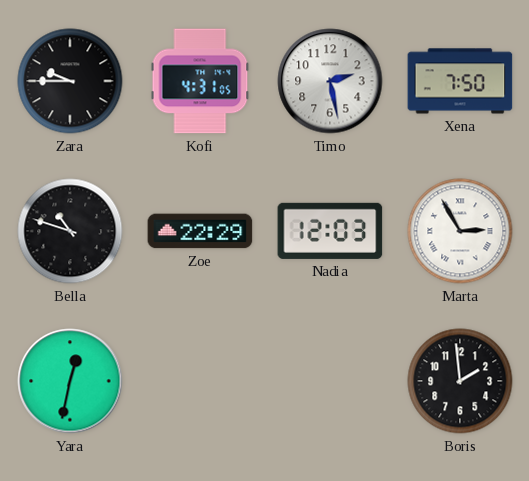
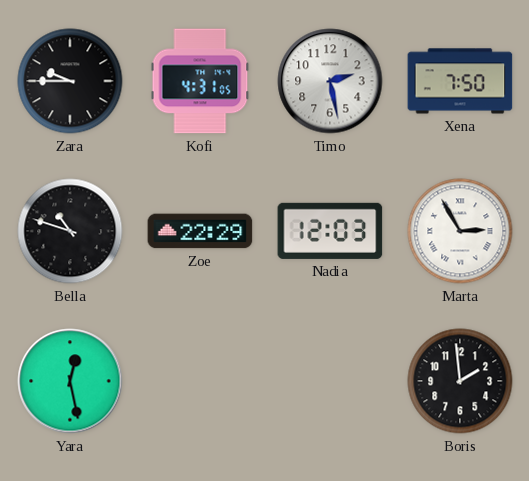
Yara: 12:32 -> 12:28 (70, 381)
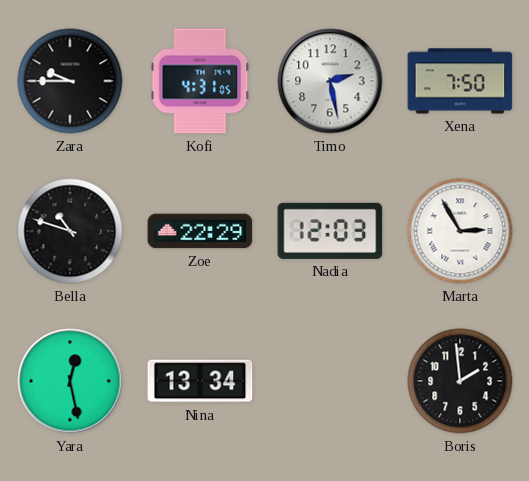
Nina: none -> 13:34 (200, 381)
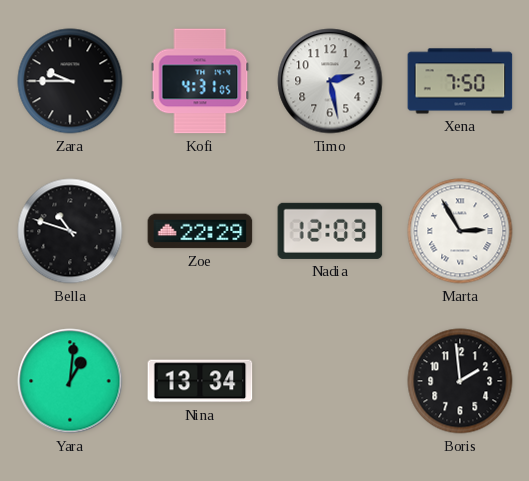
Yara: 12:28 -> 1:01 (70, 381)
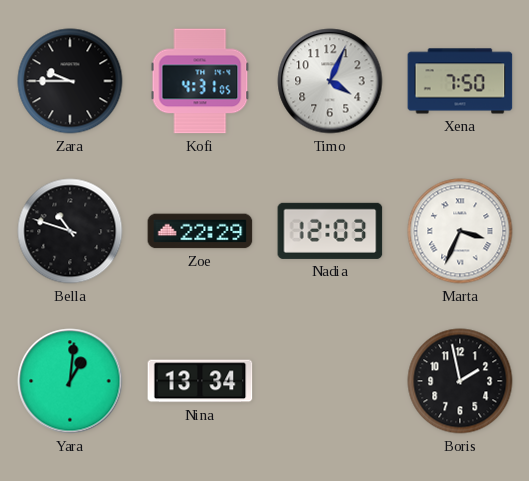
Timo: 2:28 -> 4:04 (330, 81)
Marta: 2:55 -> 3:34 (460, 231)
Boris: 1:59 -> 1:58 (460, 381)
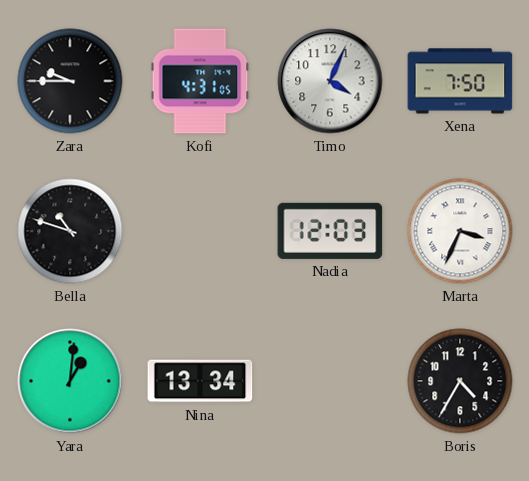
Zoe: 22:29 -> none (200, 231)
Boris: 1:58 -> 4:35 (460, 381)
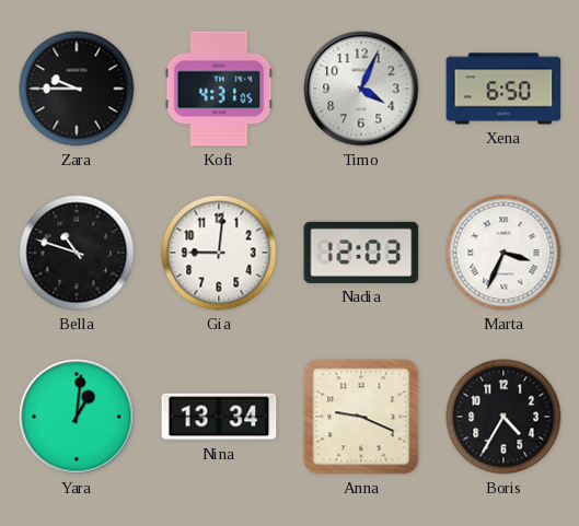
Xena: 7:50 -> 6:50 (503, 89)
Gia: none -> 9:01 (219, 253)
Anna: none -> 9:19 (361, 417)
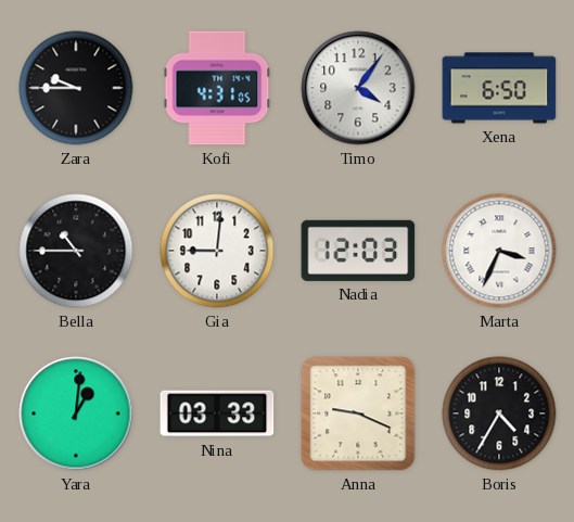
Timo: 4:04 -> 4:06 (358, 88)
Bella: 10:48 -> 10:45 (76, 251)
Nina: 13:34 -> 03:33 (217, 413)
